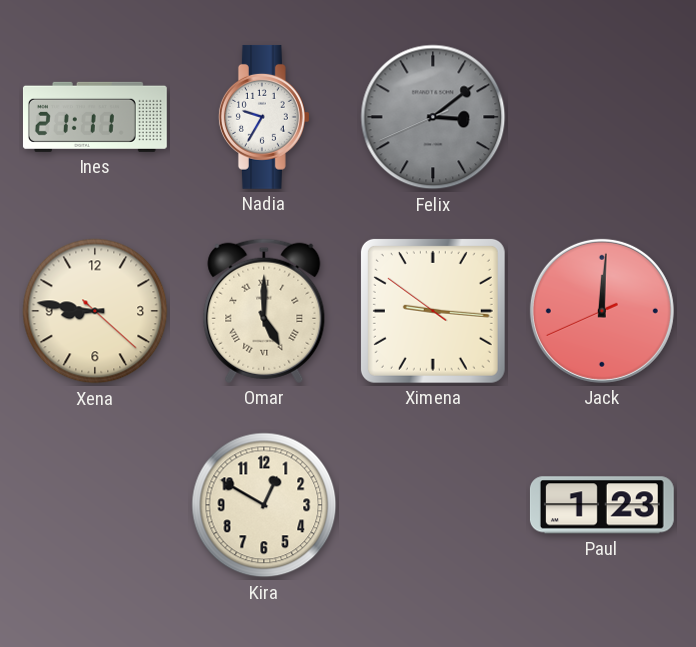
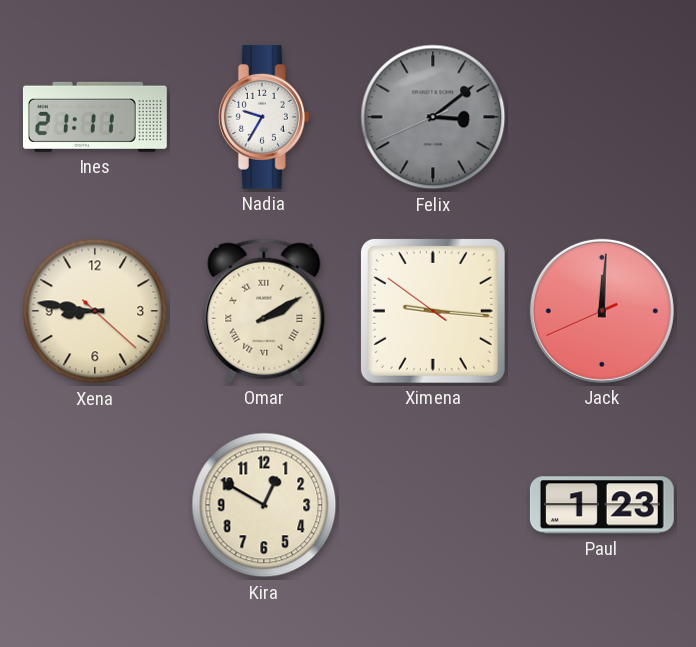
Omar: 5:00 -> 2:10 (264, 311)
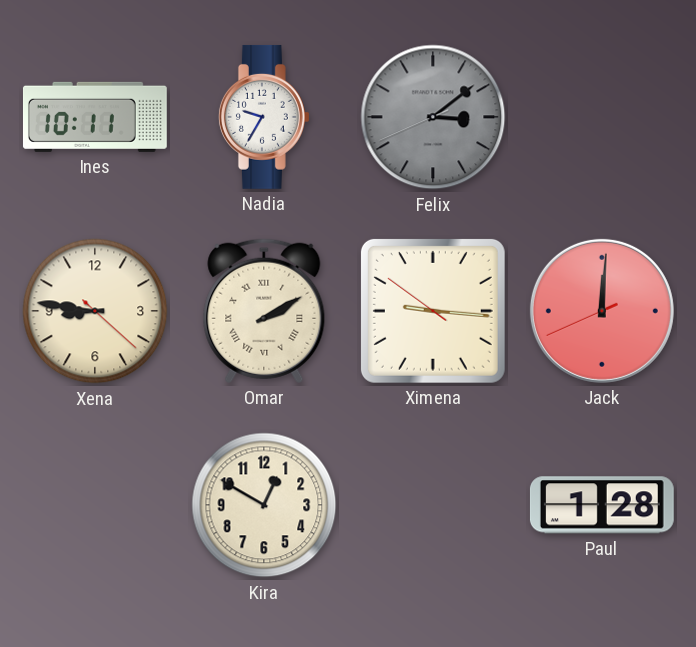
Ines: 21:11 -> 10:11 (95, 117)
Paul: 1:23 -> 1:28 (602, 505)
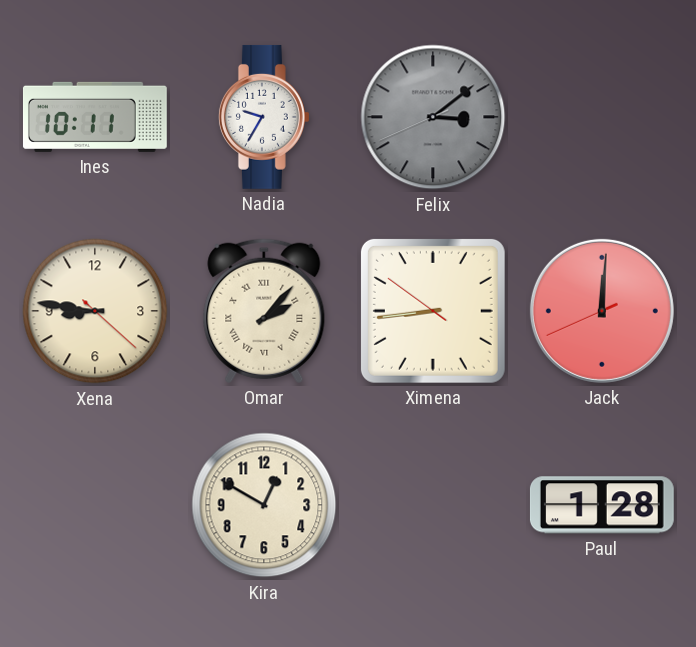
Omar: 2:10 -> 2:07 (264, 311)
Ximena: 9:15 -> 8:43 (433, 311)
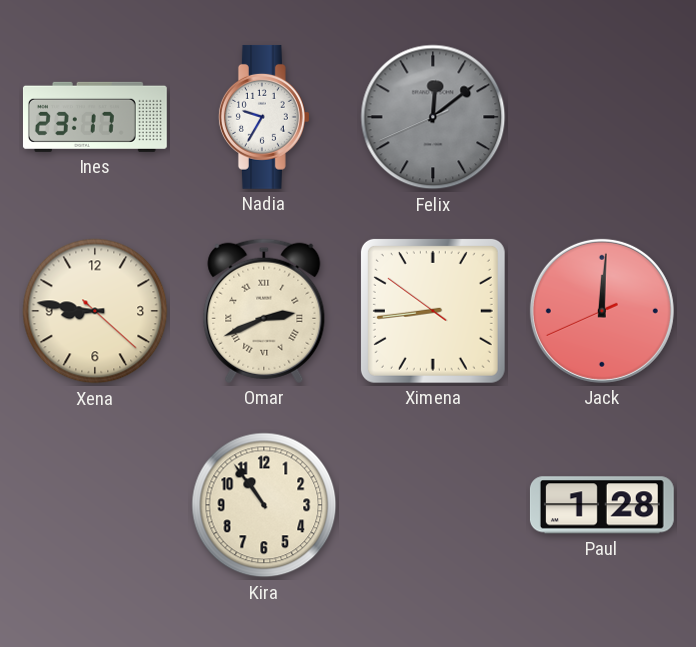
Ines: 10:11 -> 23:17 (95, 117)
Felix: 3:08 -> 12:08 (433, 117)
Omar: 2:07 -> 2:41 (264, 311)
Kira: 12:50 -> 10:54 (264, 505)
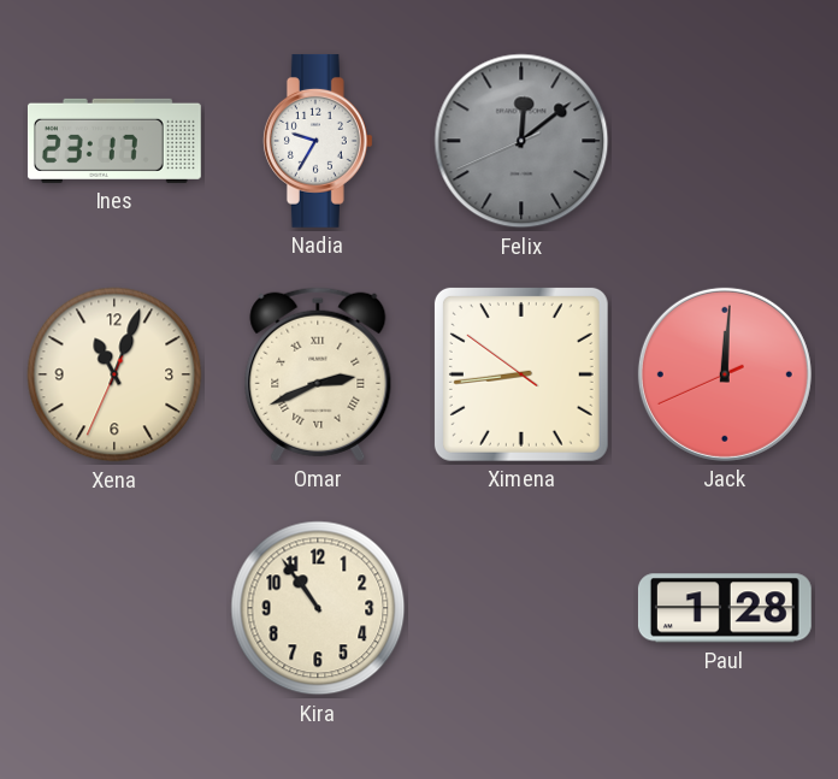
Xena: 8:46 -> 11:03 (114, 374)
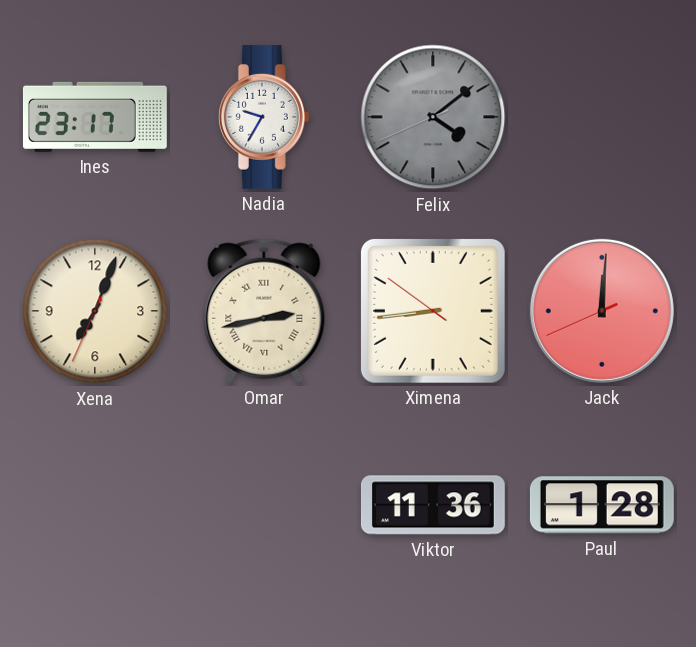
Felix: 12:08 -> 4:08 (433, 117)
Xena: 11:03 -> 7:03 (95, 311)
Omar: 2:41 -> 2:43 (264, 311)
Kira: 10:54 -> none (318, 608)
Viktor: none -> 11:36 (433, 505)
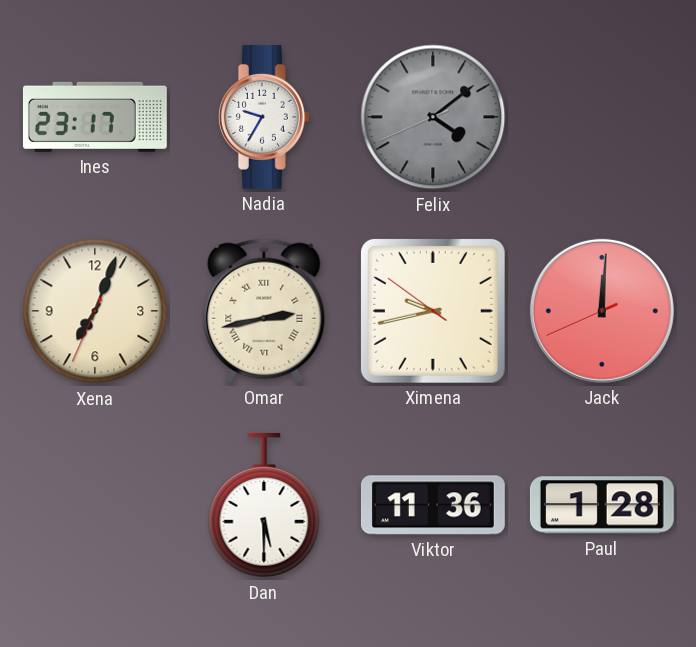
Ximena: 8:43 -> 9:42 (433, 311)
Dan: none -> 5:30 (264, 505)
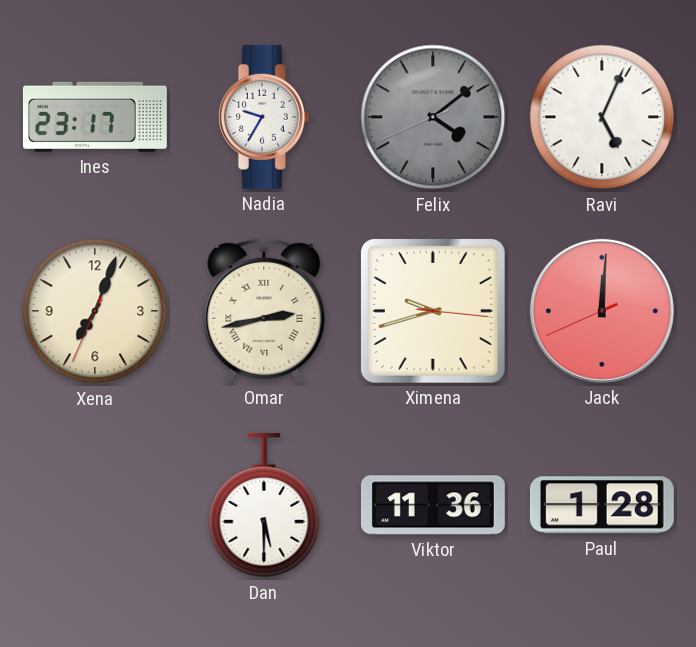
Ravi: none -> 5:04 (602, 117)
Ximena: 9:42:51 -> 9:42:16 (433, 311)
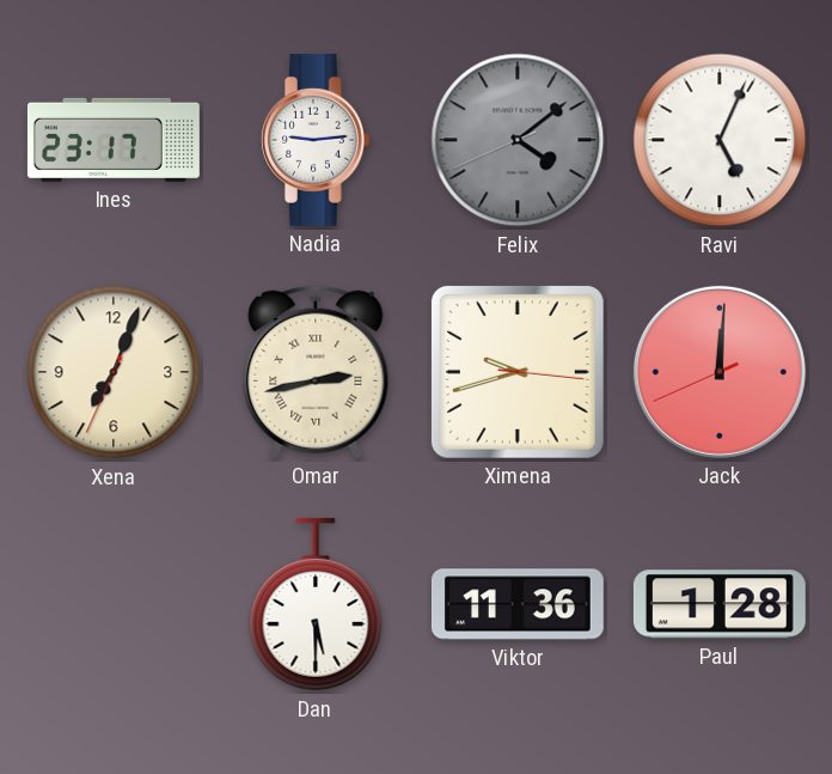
Nadia: 9:35 -> 9:14 (316, 140)
